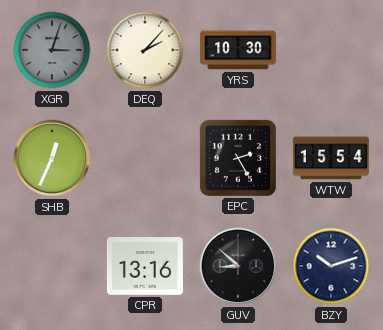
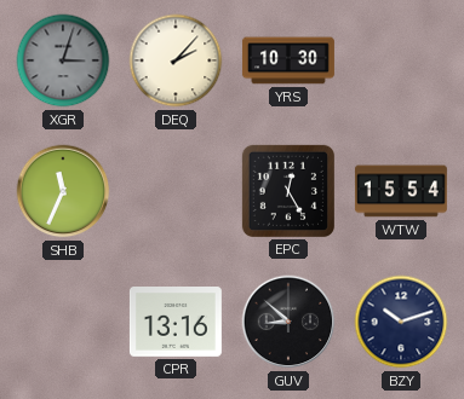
SHB: 12:34 -> 11:34 (63, 191)
EPC: 2:25 -> 12:25 (288, 191)
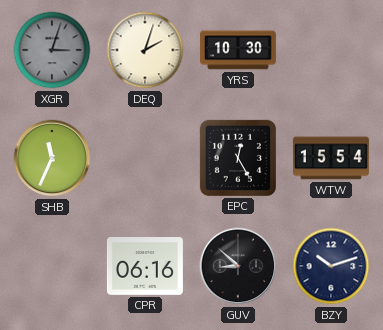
DEQ: 2:07 -> 2:03 (145, 50)
CPR: 13:16 -> 06:16 (145, 267)
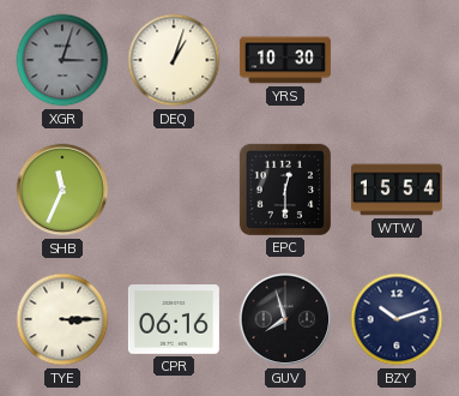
DEQ: 2:03 -> 1:03 (174, 60)
EPC: 12:25 -> 12:30 (285, 190)
TYE: none -> 3:15 (62, 319)
GUV: 8:52 -> 7:57 (285, 319)
